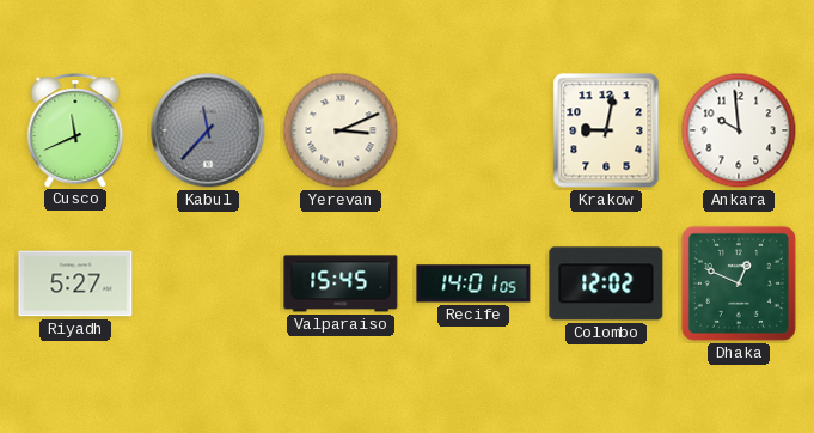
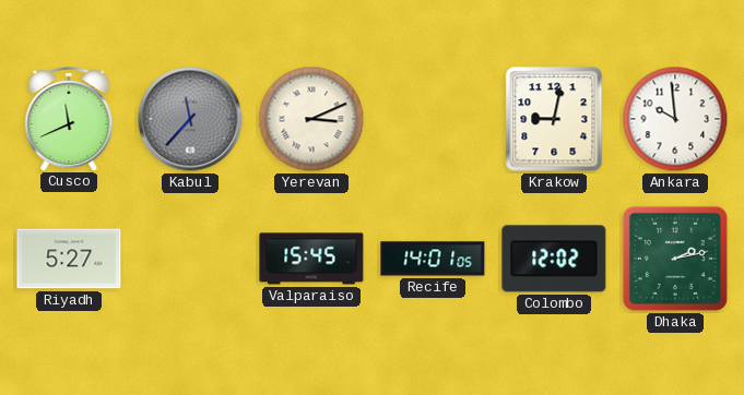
Dhaka: 12:49 -> 2:13 (675, 259)
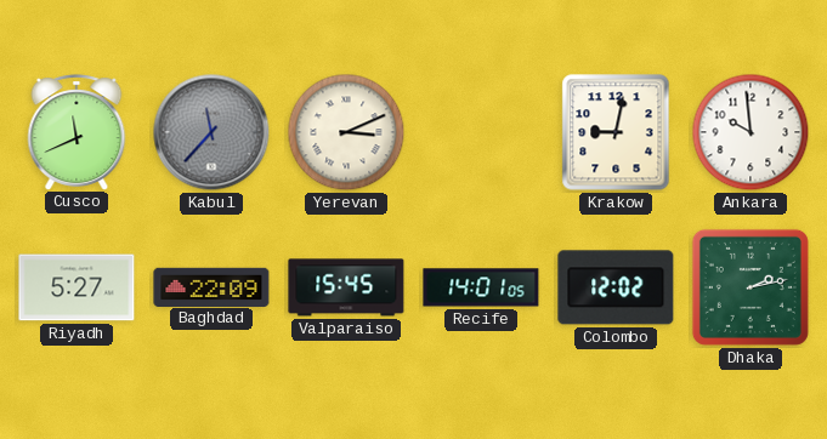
Baghdad: none -> 22:09 (211, 286)
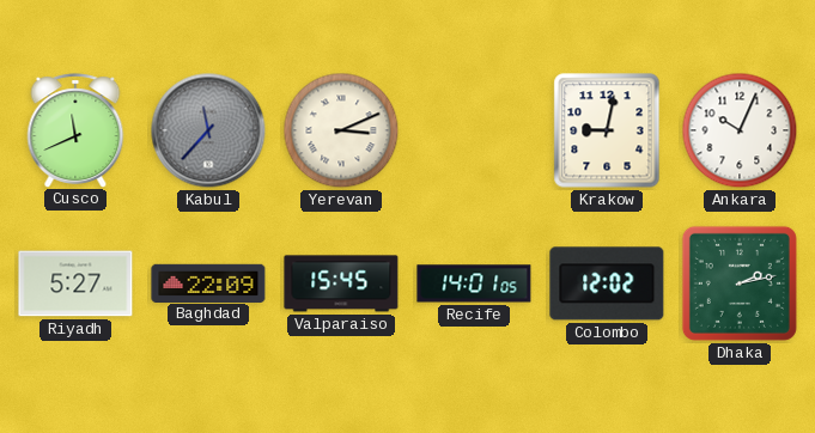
Ankara: 9:59 -> 10:04 (740, 130)
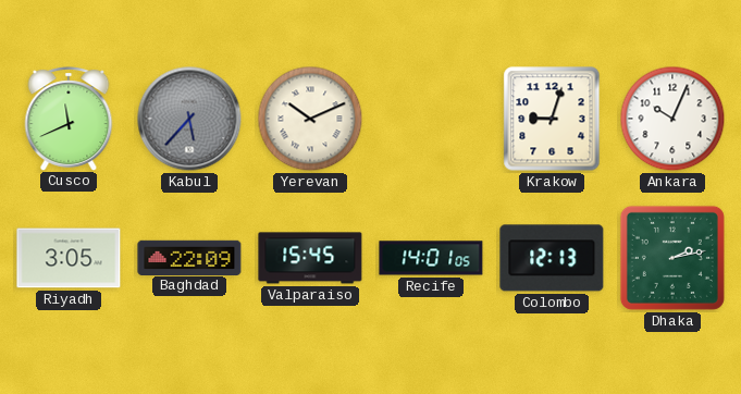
Kabul: 11:37 -> 5:37 (189, 119)
Yerevan: 3:11 -> 10:11 (310, 119)
Krakow: 9:02 -> 9:03 (552, 119)
Riyadh: 5:27 -> 3:05 (69, 258)
Colombo: 12:02 -> 12:13 (552, 258)
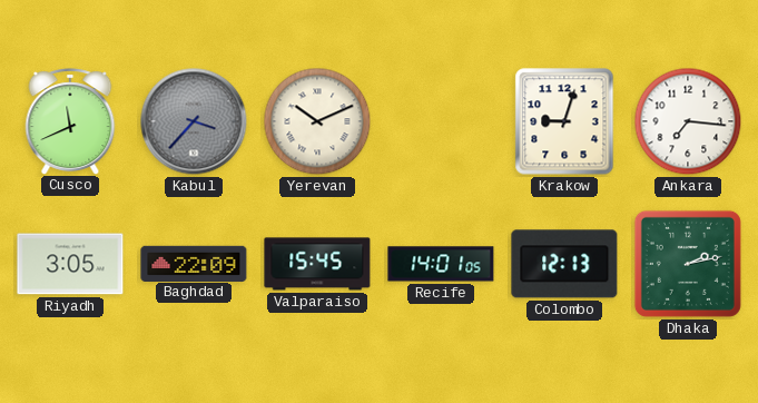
Kabul: 5:37 -> 3:37 (194, 121)
Ankara: 10:04 -> 7:16 (688, 121)
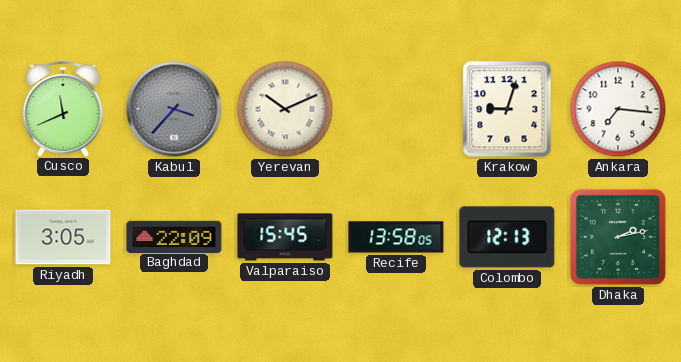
Recife: 14:01 -> 13:58 (396, 237)
